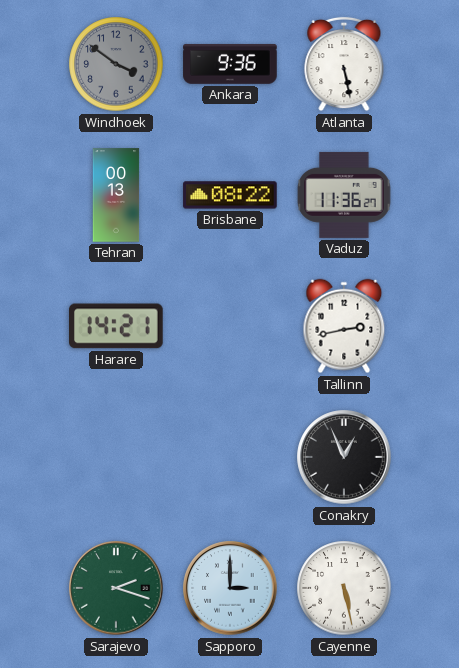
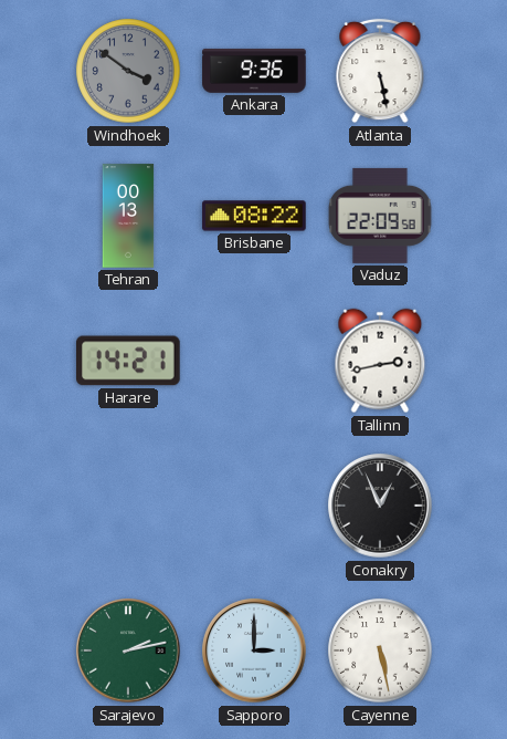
Vaduz: 11:36 -> 22:09 (380, 216)
Sarajevo: 2:18 -> 2:13 (128, 650)
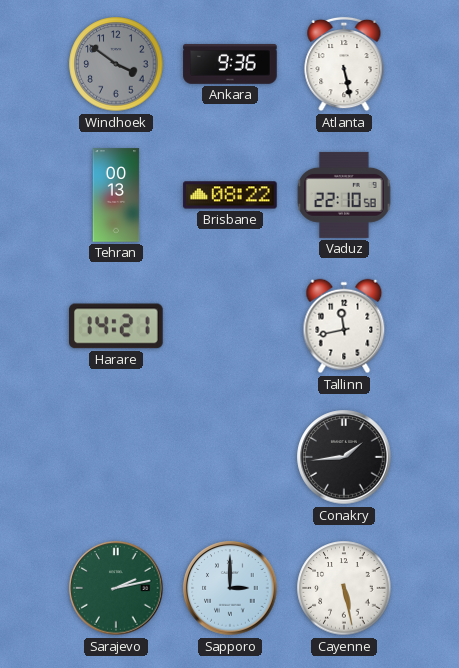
Vaduz: 22:09 -> 22:10 (344, 195)
Tallinn: 2:43 -> 11:43 (344, 326)
Conakry: 12:56 -> 1:44 (344, 457)
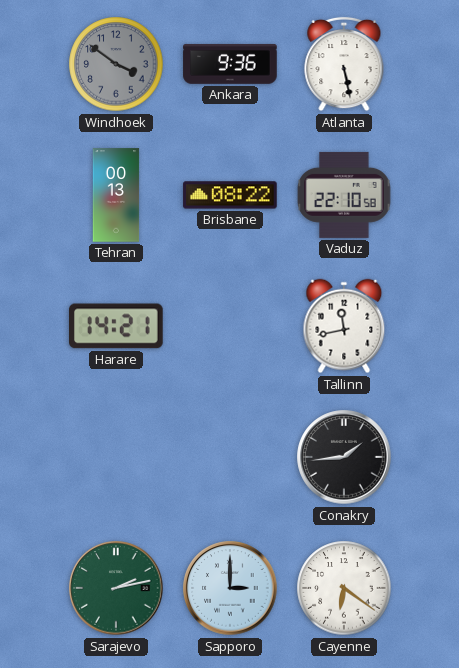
Cayenne: 5:28 -> 6:21 (344, 588)
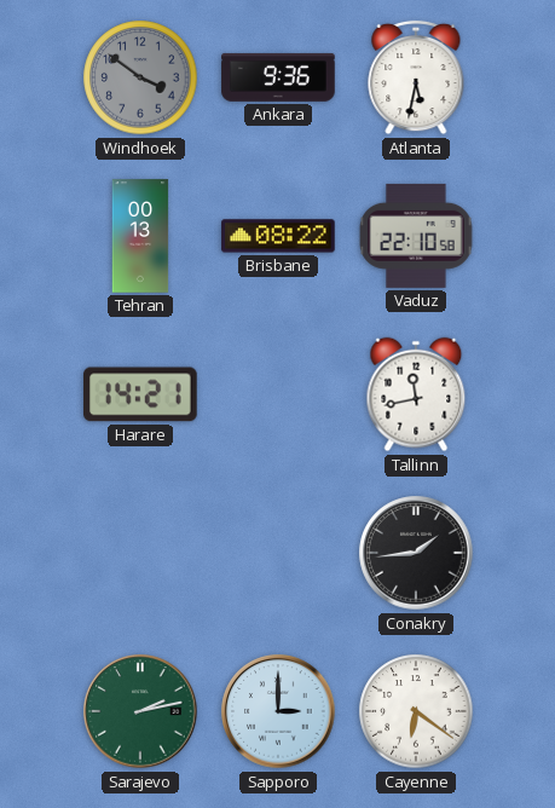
Atlanta: 5:28 -> 5:32 (416, 77)
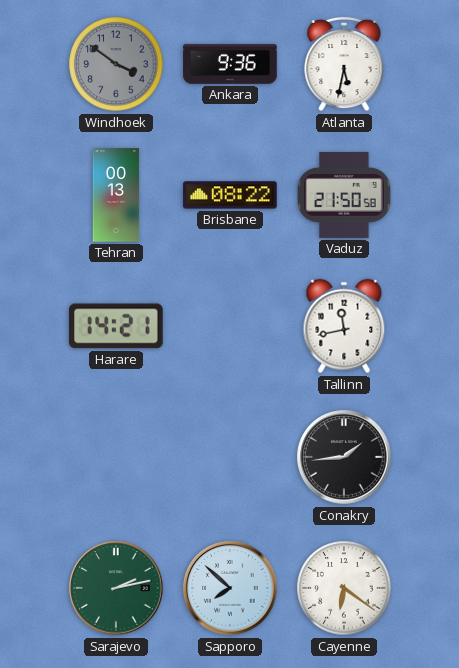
Vaduz: 22:10 -> 21:50 (344, 195)
Sapporo: 3:00 -> 7:52 (230, 588)
